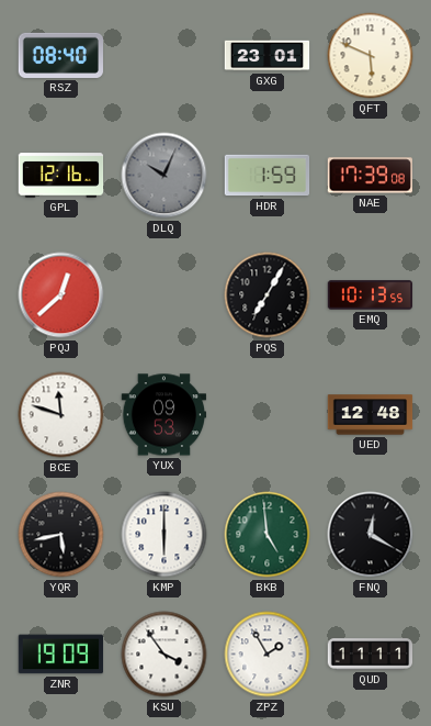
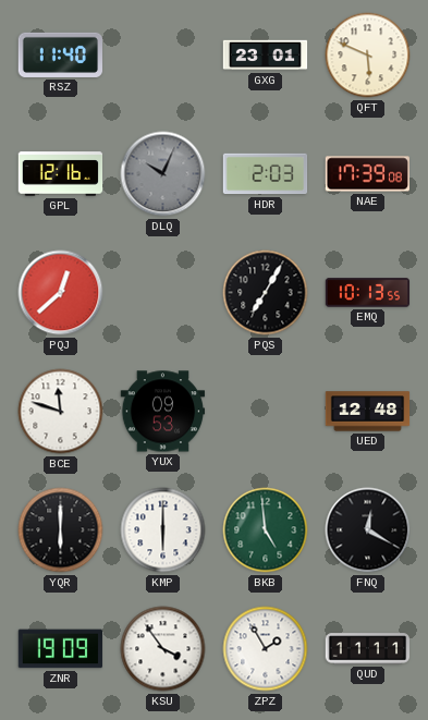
RSZ: 08:40 -> 11:40 (61, 54)
HDR: 1:59 -> 2:03 (266, 174)
YQR: 5:43 -> 6:00 (61, 530)
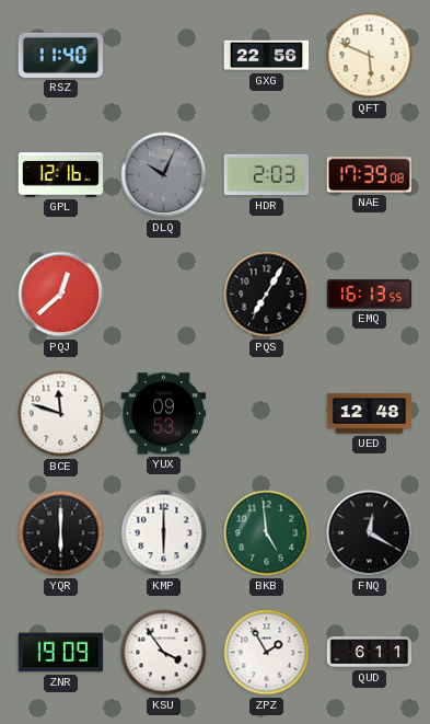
GXG: 23:01 -> 22:56 (267, 56)
EMQ: 10:13 -> 16:13 (370, 295)
QUD: 11:11 -> 6:11 (370, 653)
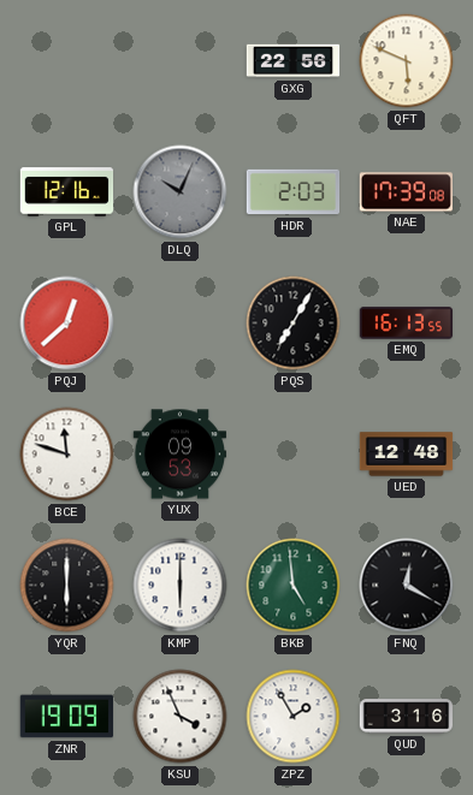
RSZ: 11:40 -> none (61, 55)
KSU: 3:54 -> 3:56 (181, 717)
QUD: 6:11 -> 3:16 (407, 717)
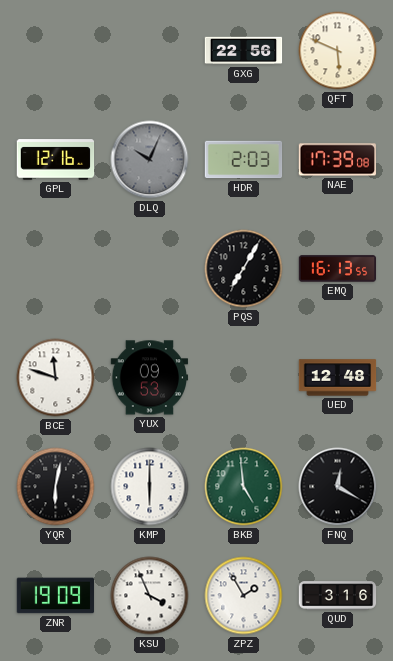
PQJ: 12:38 -> none (67, 324)
YQR: 6:00 -> 6:02 (56, 487)
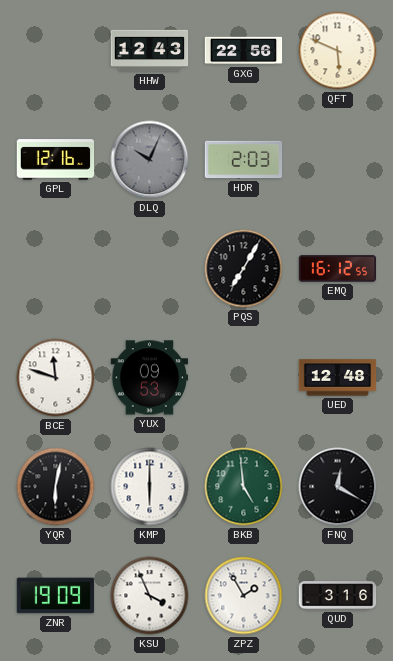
HHW: none -> 12:43 (150, 51)
NAE: 17:39 -> none (337, 160)
EMQ: 16:13 -> 16:12 (338, 269)
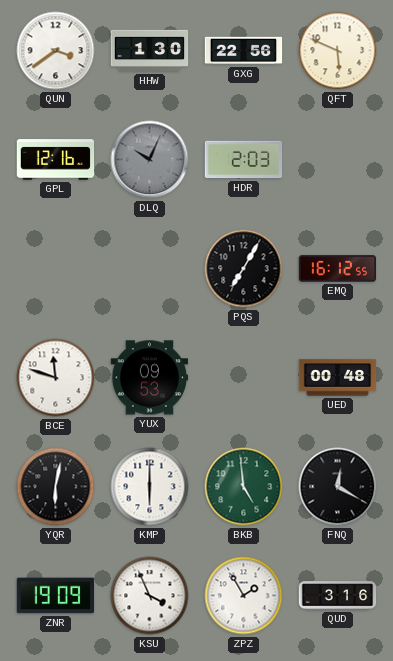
QUN: none -> 3:39 (56, 51)
HHW: 12:43 -> 1:30 (150, 51)
UED: 12:48 -> 00:48 (338, 378)
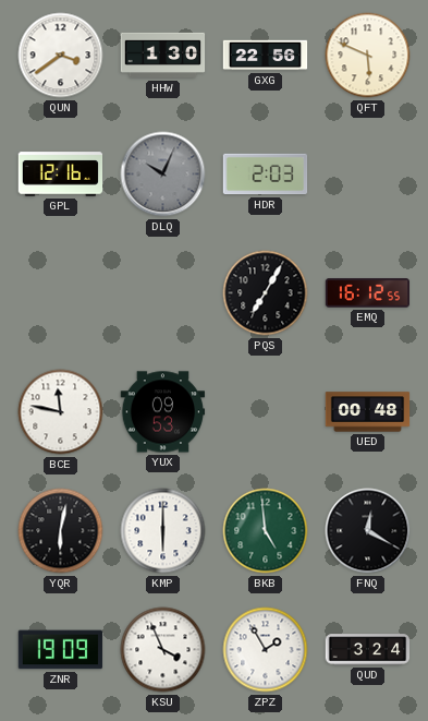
BCE: 11:48 -> 11:47 (61, 412)
QUD: 3:16 -> 3:24 (368, 650)
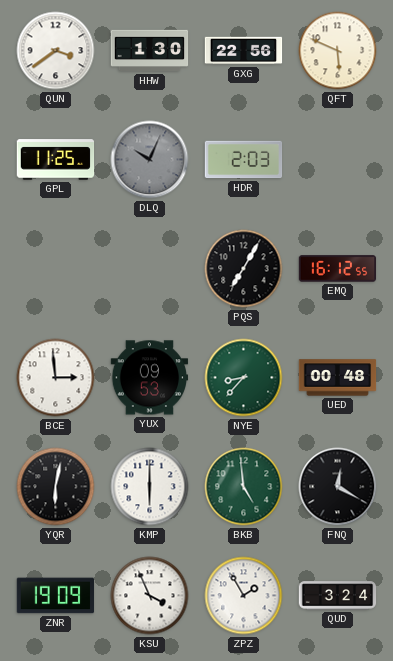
GPL: 12:16 -> 11:25 (56, 160)
BCE: 11:47 -> 2:59 (56, 378)
NYE: none -> 8:37 (244, 378)
